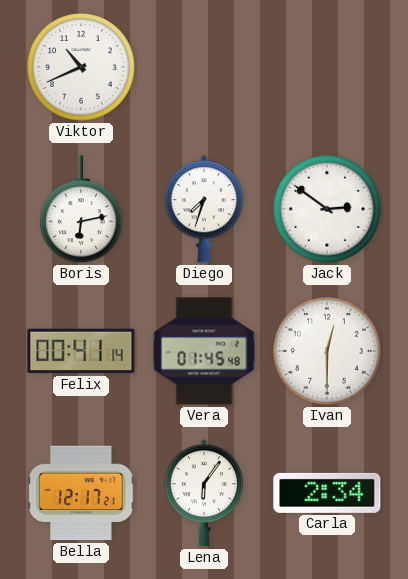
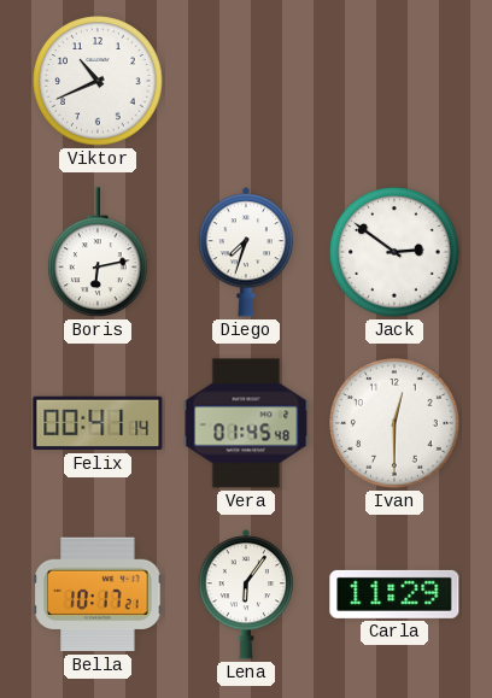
Bella: 12:17 -> 10:17 (98, 594)
Carla: 2:34 -> 11:29 (394, 594)
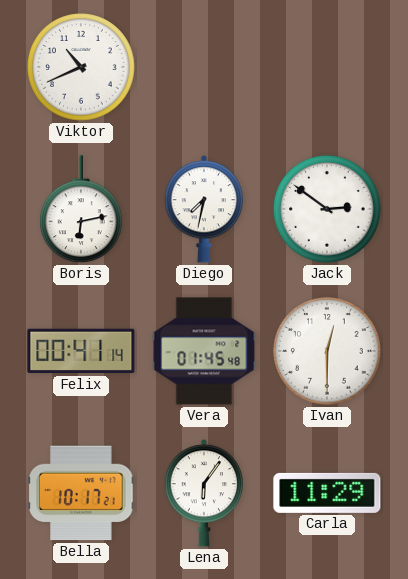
Diego: 7:33 -> 7:32 (203, 209)
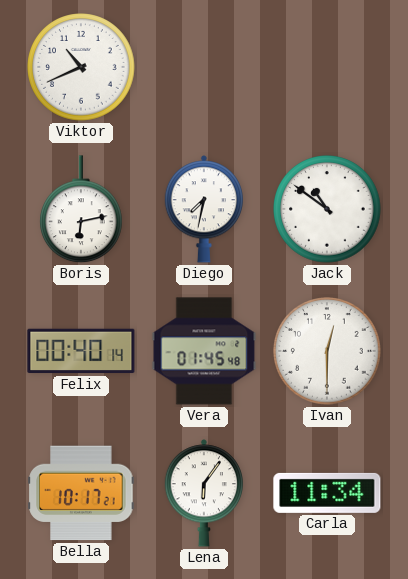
Jack: 2:51 -> 10:51 (327, 209)
Felix: 00:41 -> 00:40 (81, 351)
Carla: 11:29 -> 11:34 (327, 493)
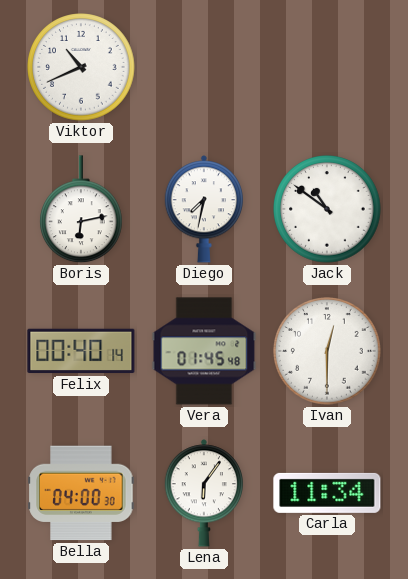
Bella: 10:17 -> 04:00 (81, 493)
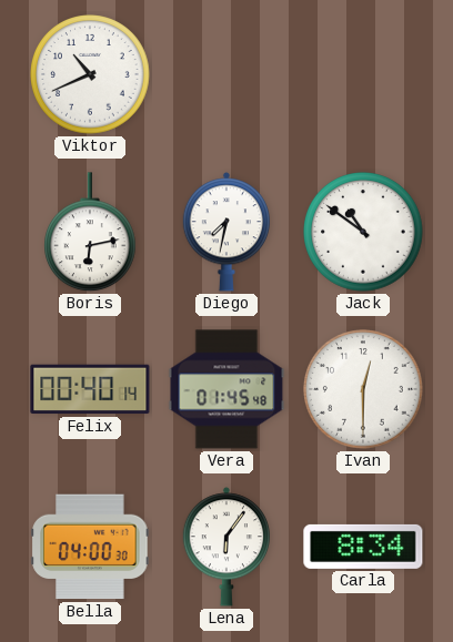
Carla: 11:34 -> 8:34 (363, 547)
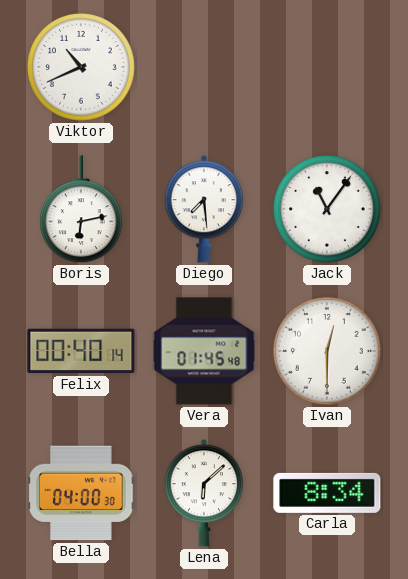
Diego: 7:32 -> 7:29 (203, 209)
Jack: 10:51 -> 11:06 (327, 209)
Lena: 6:06 -> 6:08 (203, 493)
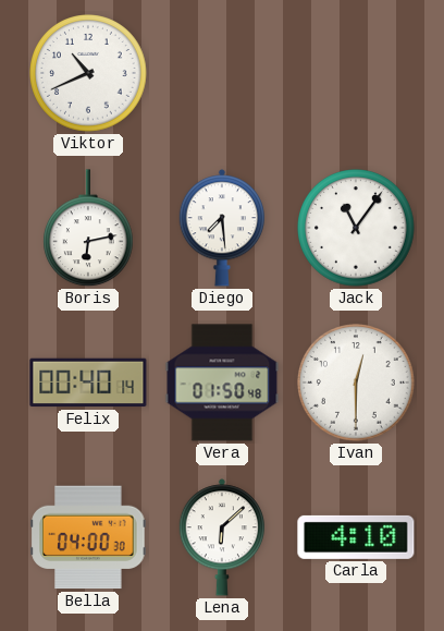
Vera: 01:45 -> 01:50 (222, 383)
Carla: 8:34 -> 4:10 (356, 537)
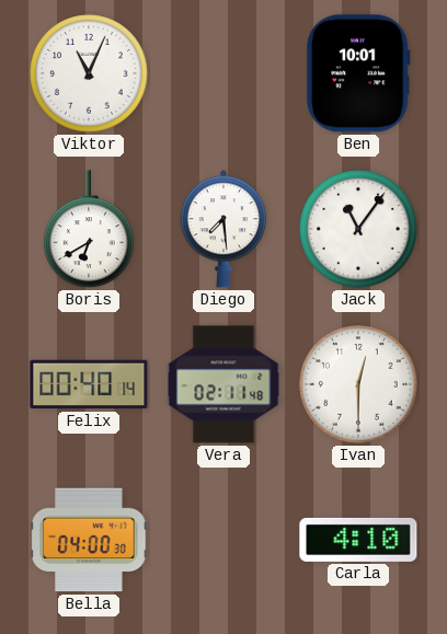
Viktor: 10:41 -> 11:04 (89, 73)
Ben: none -> 10:01 (358, 73)
Boris: 6:13 -> 6:40 (90, 230)
Vera: 01:50 -> 02:11 (224, 384)
Lena: 6:08 -> none (221, 537)
